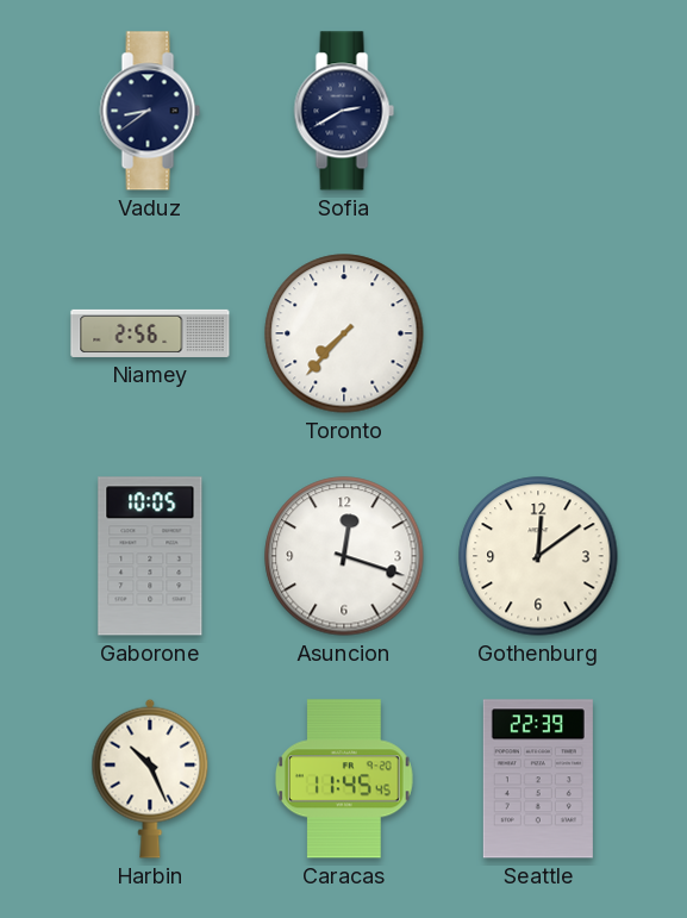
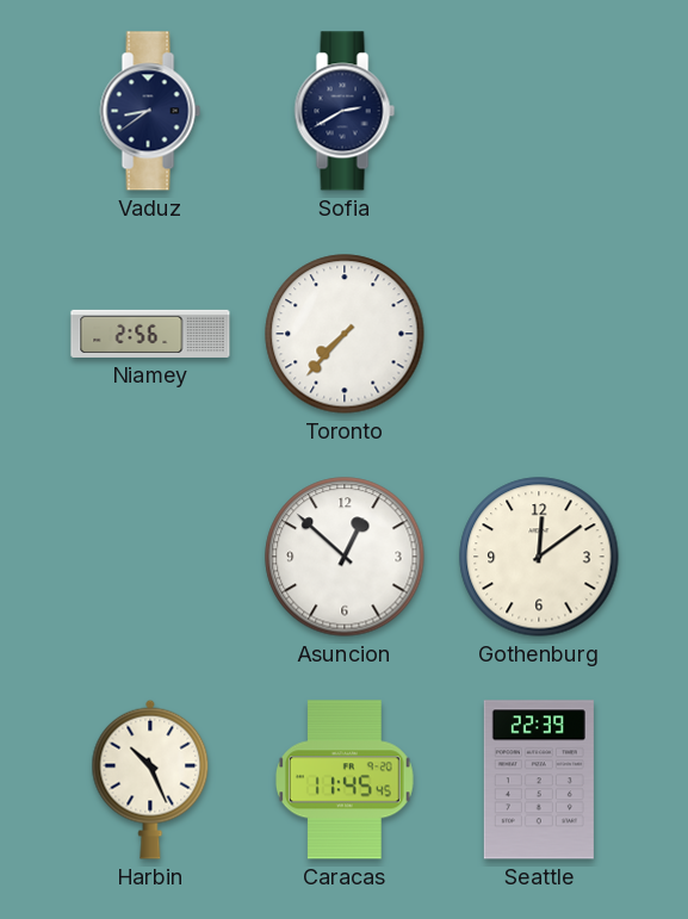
Gaborone: 10:05 -> none (150, 556)
Asuncion: 12:18 -> 12:52 (345, 557)
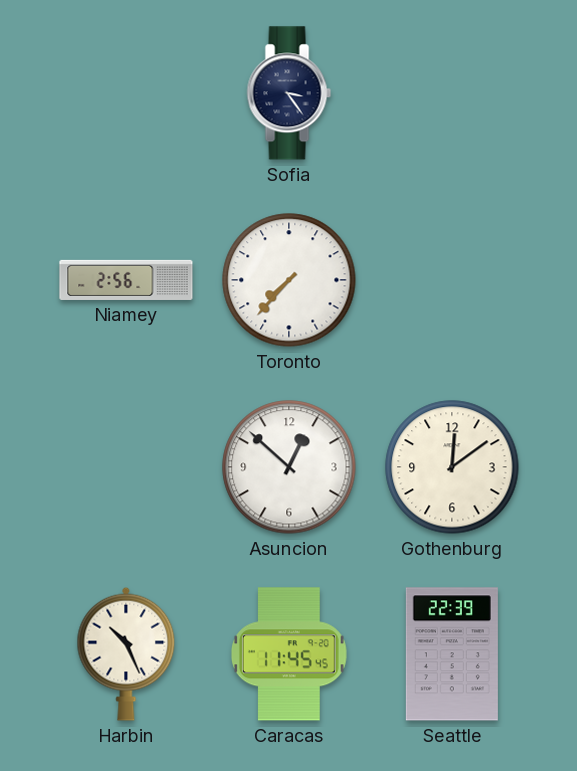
Vaduz: 8:39 -> none (150, 111)
Sofia: 2:40 -> 3:24 (289, 93)
